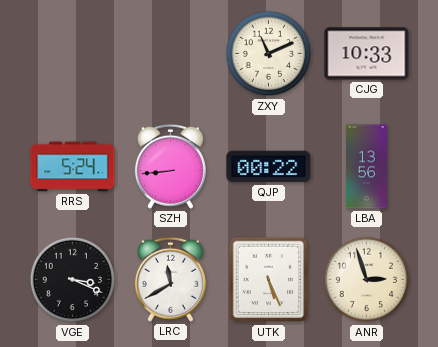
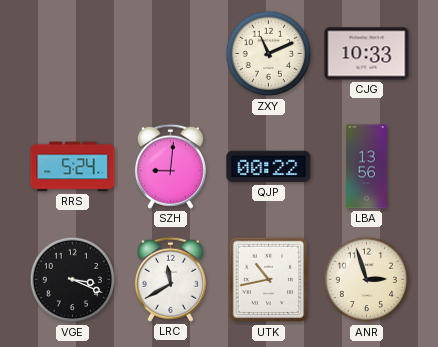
SZH: 8:44 -> 9:01 (170, 166)
UTK: 5:26 -> 10:43 (269, 280)
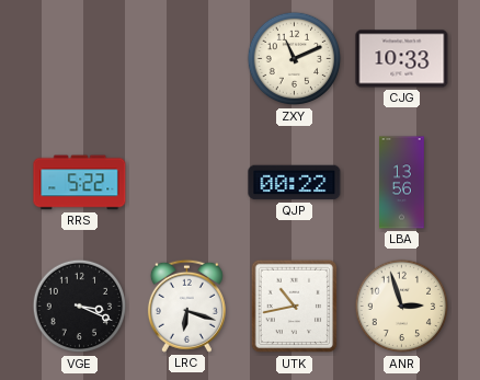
RRS: 5:24 -> 5:22 (80, 183)
SZH: 9:01 -> none (170, 166)
LRC: 11:40 -> 6:18 (186, 306)
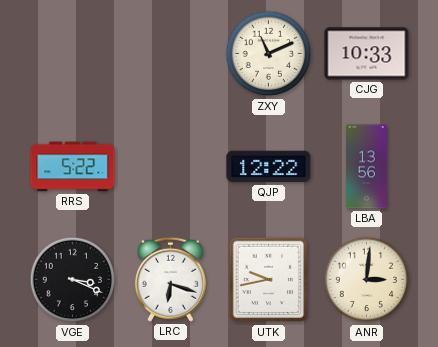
QJP: 00:22 -> 12:22 (269, 167)
UTK: 10:43 -> 9:43 (269, 280)
ANR: 2:57 -> 3:01 (367, 280)
